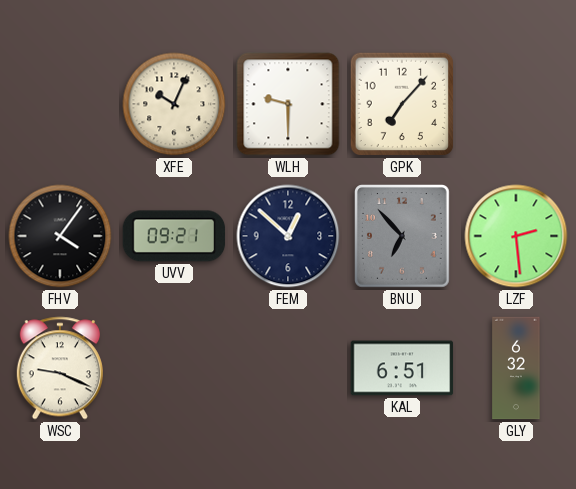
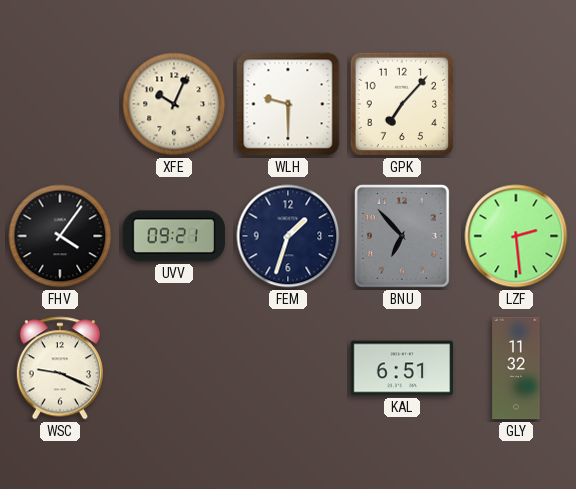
FEM: 12:52 -> 1:33 (288, 236)
GLY: 6:32 -> 11:32 (516, 368)
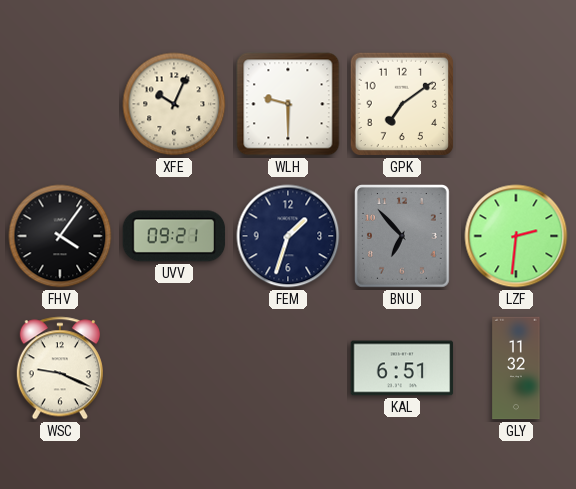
GPK: 7:07 -> 7:09 (402, 104)
LZF: 2:29 -> 2:31 (516, 236)
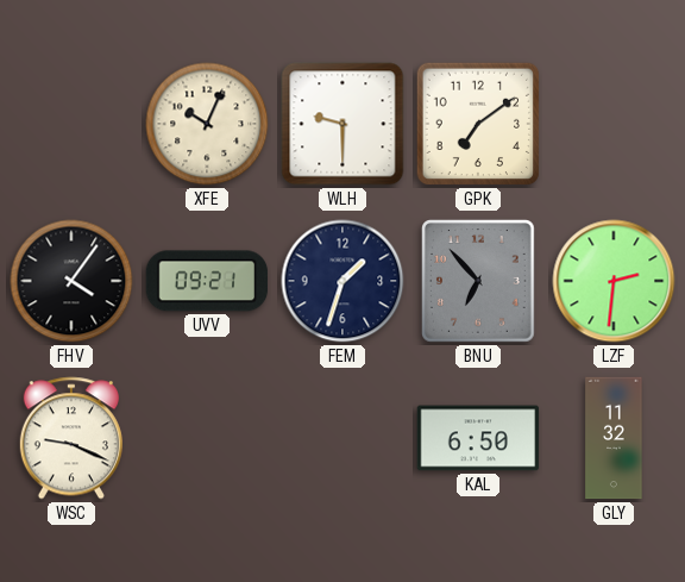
KAL: 6:51 -> 6:50 (478, 438)
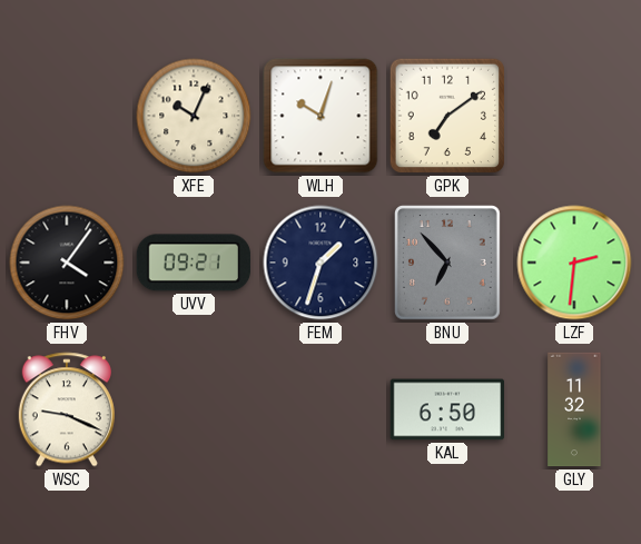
WLH: 9:30 -> 10:03 (320, 116)
